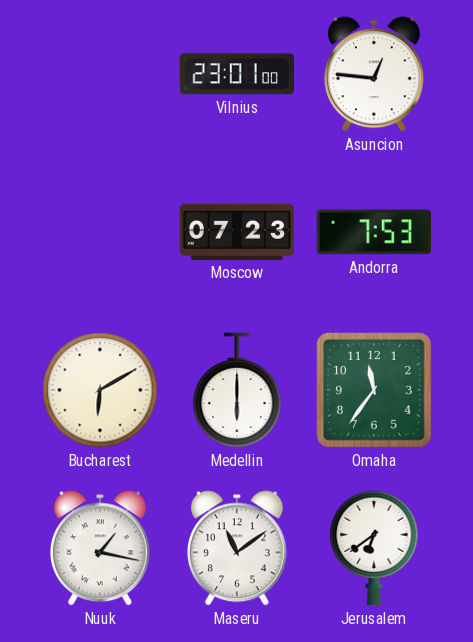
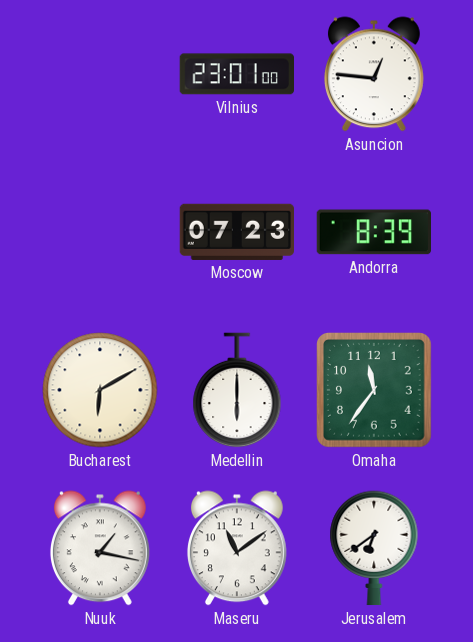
Andorra: 7:53 -> 8:39 (373, 232)
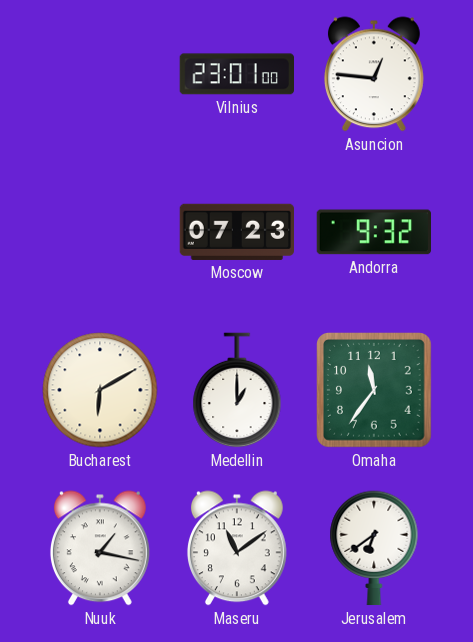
Andorra: 8:39 -> 9:32 (373, 232)
Medellin: 6:00 -> 1:00 (237, 390)
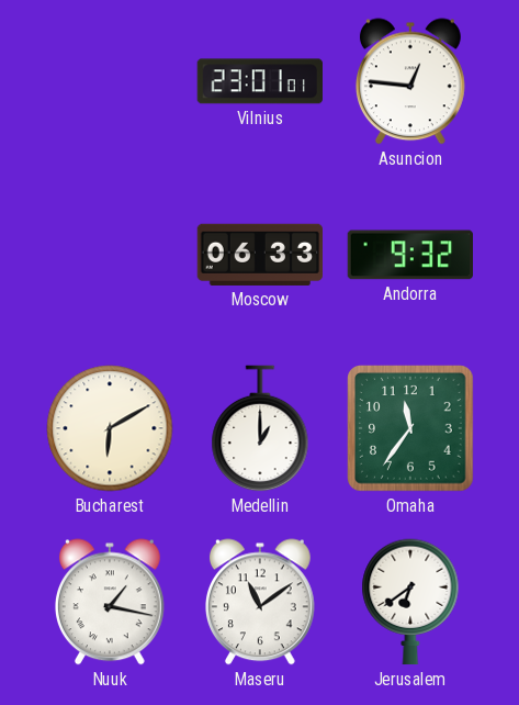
Vilnius: 23:01:00 -> 23:01:01 (259, 81)
Moscow: 07:23 -> 06:33 (260, 255)
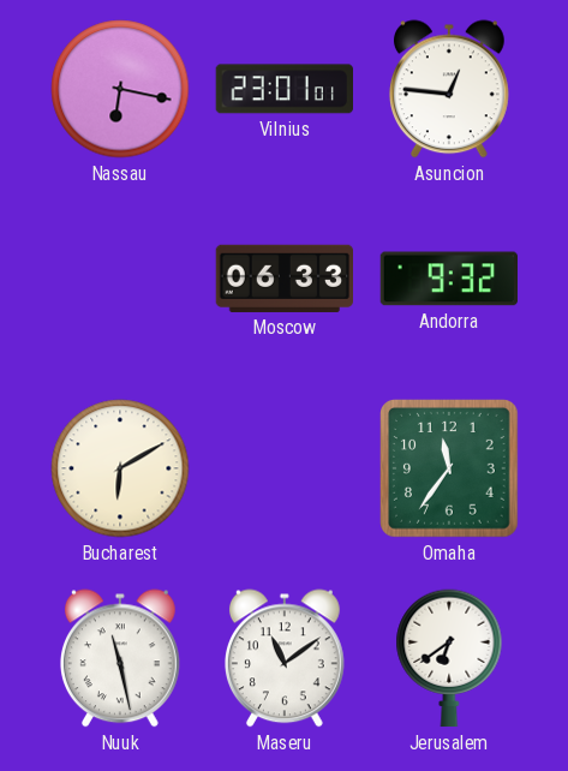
Nassau: none -> 6:17 (120, 89)
Medellin: 1:00 -> none (260, 428)
Nuuk: 1:17 -> 11:28 (120, 658)
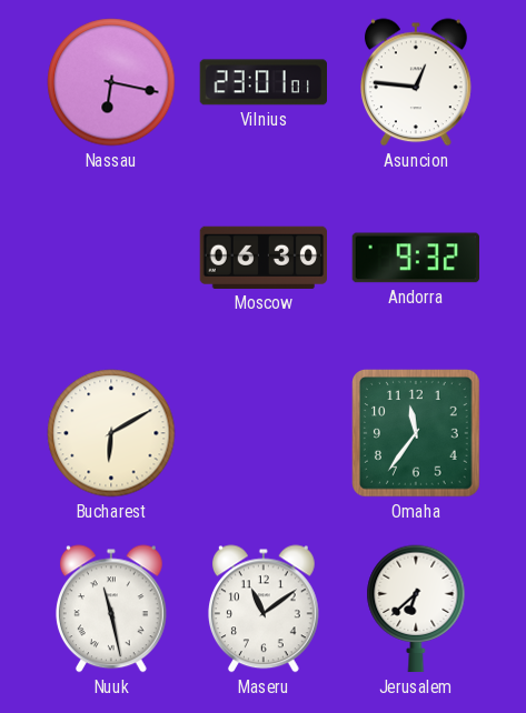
Moscow: 06:33 -> 06:30 (264, 258)
Jerusalem: 6:39 -> 6:38 (416, 609)
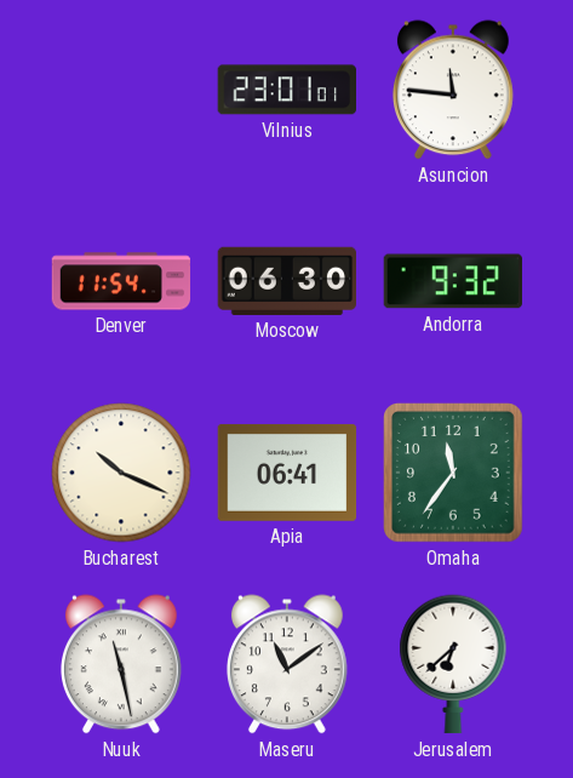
Nassau: 6:17 -> none (111, 82)
Asuncion: 12:46 -> 11:46 (453, 90)
Denver: none -> 11:54 (121, 281)
Bucharest: 6:10 -> 10:19 (121, 473)
Apia: none -> 06:41 (287, 473)
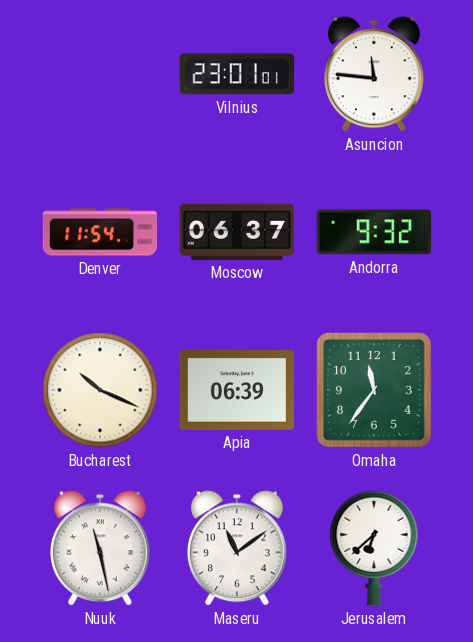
Moscow: 06:30 -> 06:37 (237, 232)
Apia: 06:41 -> 06:39 (237, 390)
